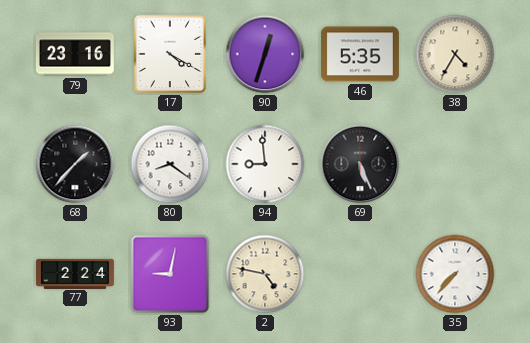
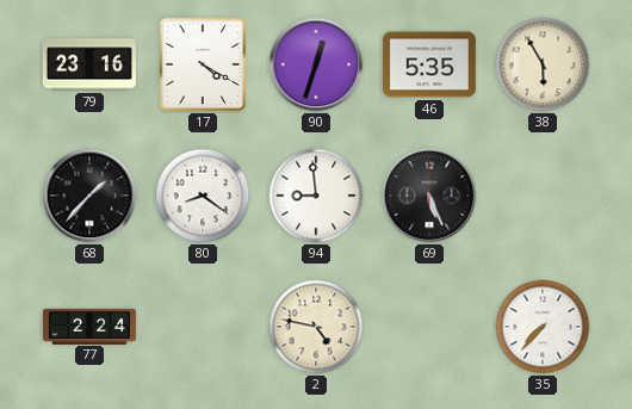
38: 4:35 -> 5:55 (543, 64)
93: 9:02 -> none (170, 274)
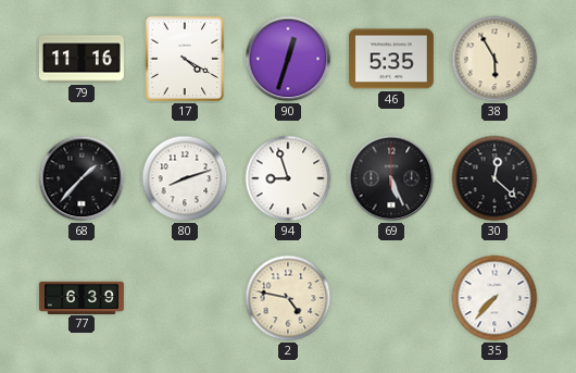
79: 23:16 -> 11:16 (82, 59)
80: 8:21 -> 8:12 (185, 178)
94: 8:59 -> 8:57 (288, 178)
30: none -> 12:22 (494, 178)
77: 2:24 -> 6:39 (82, 297)
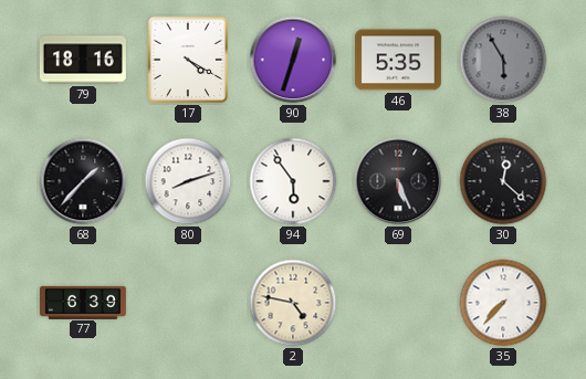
79: 11:16 -> 18:16 (83, 60)
38 dial: cream -> grey (503, 60)
94: 8:57 -> 5:54 (293, 181)
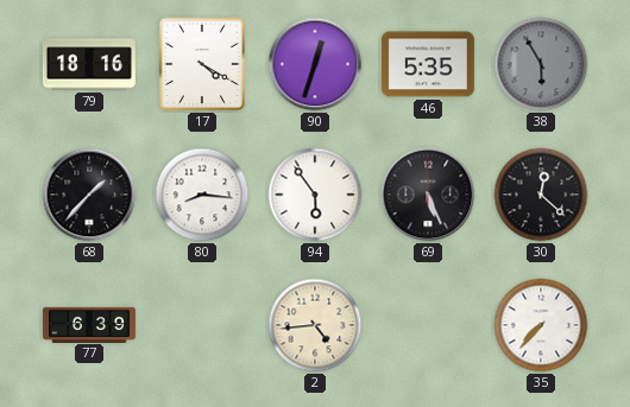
80: 8:12 -> 8:16 (202, 195)
2: 4:47 -> 4:44 (315, 325)
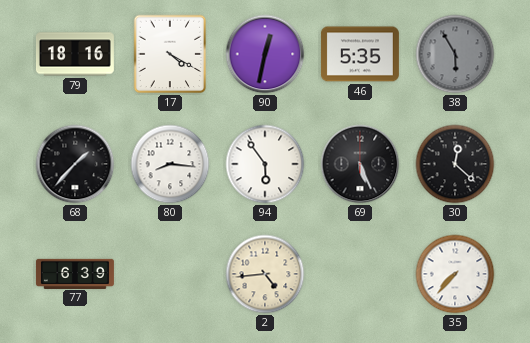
90: 12:33 -> 12:32 (265, 54)
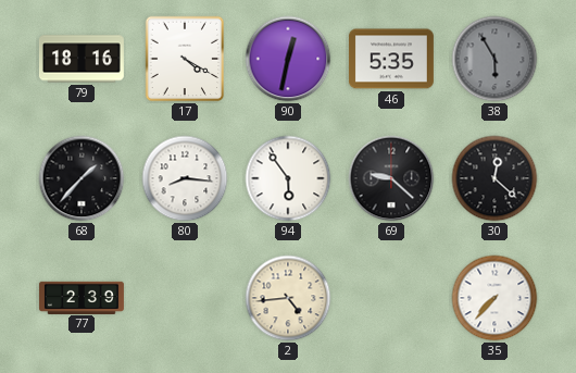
69: 5:26 -> 9:22 (391, 178)
77: 6:39 -> 2:39 (82, 297)
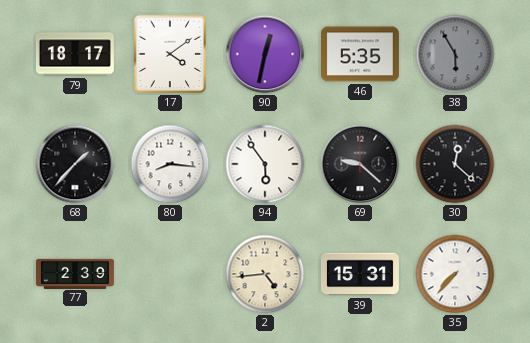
79: 18:16 -> 18:17 (75, 54)
17: 4:20 -> 4:09 (170, 54)
39: none -> 15:31 (360, 274)
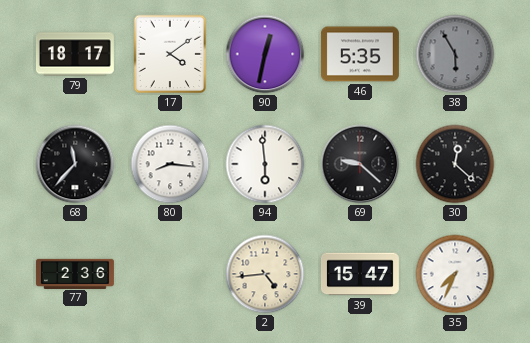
68: 1:37 -> 11:37 (75, 164)
94: 5:54 -> 5:59 (265, 164)
77: 2:39 -> 2:36 (75, 273)
39: 15:31 -> 15:47 (360, 274)
35: 7:37 -> 7:34 (455, 274)
